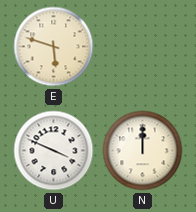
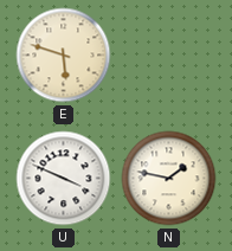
N: 12:00 -> 1:47 (169, 179)
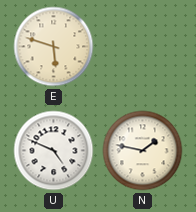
U: 3:49 -> 4:49 (54, 151)
